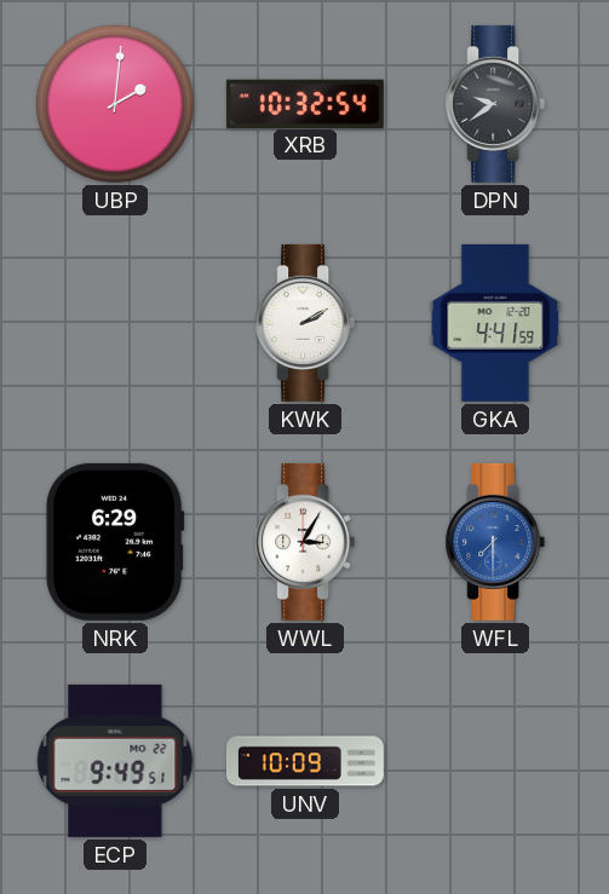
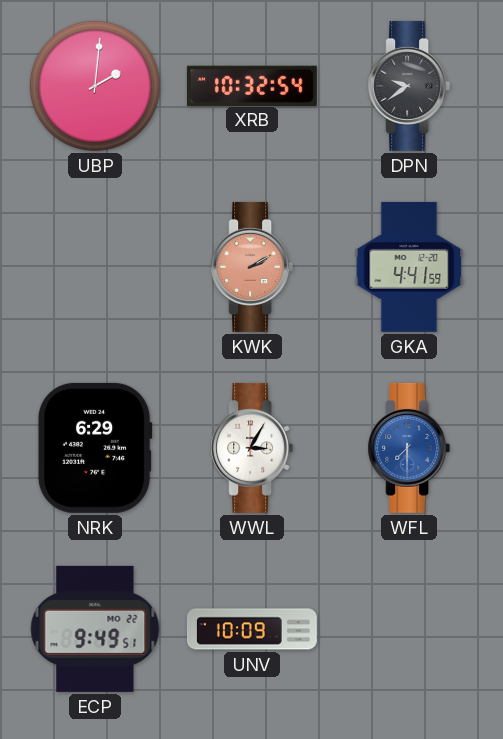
KWK dial: white -> salmon (252, 267)
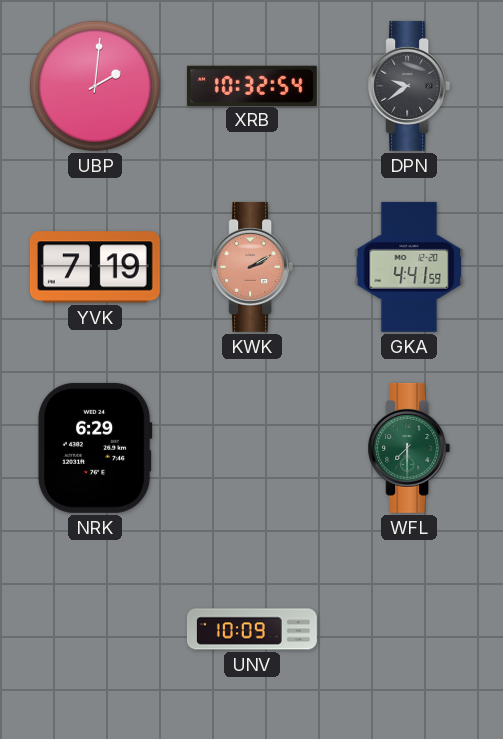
YVK: none -> 7:19 (95, 267)
WWL: 3:05 -> none (252, 448)
WFL dial: blue -> green (409, 448)
ECP: 9:49 -> none (95, 629)
